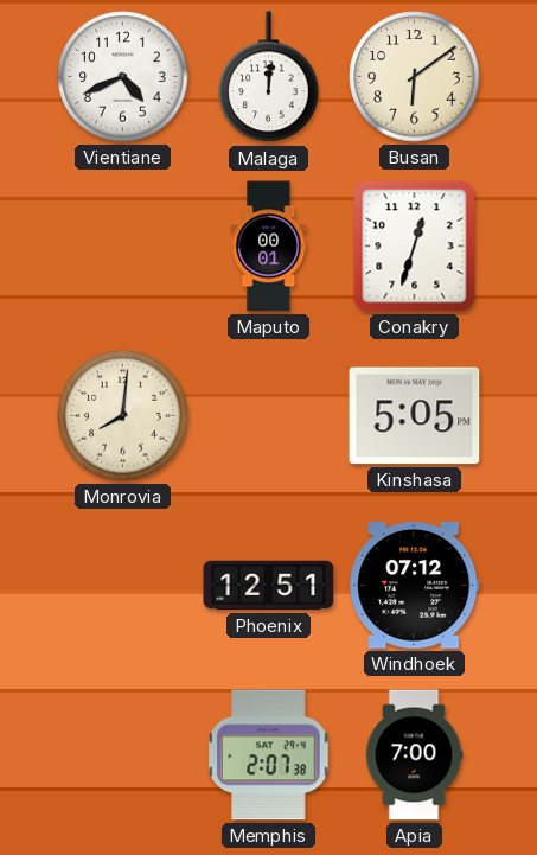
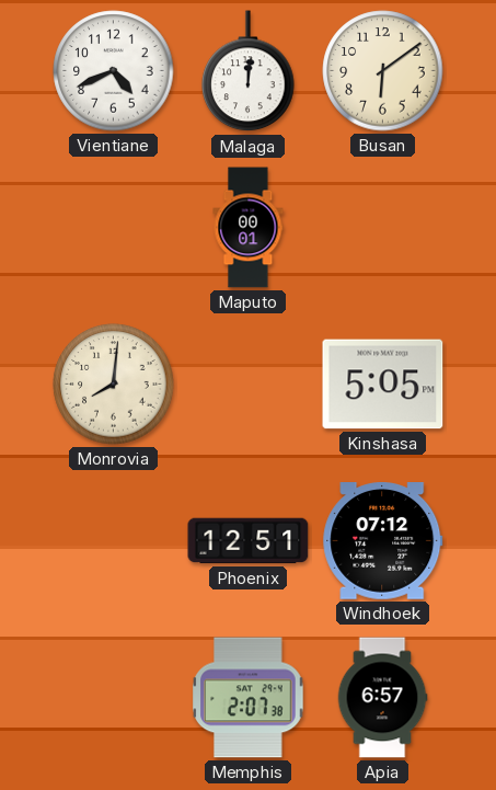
Conakry: 12:33 -> none (415, 247)
Apia: 7:00 -> 6:57 (382, 698)
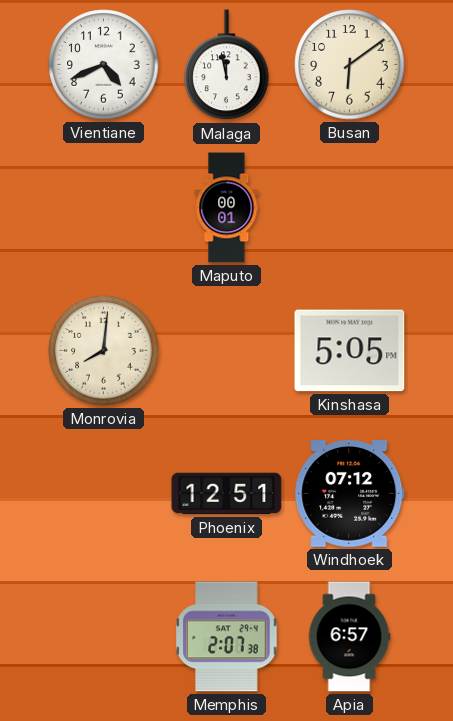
Malaga: 12:01 -> 11:58 (227, 65)
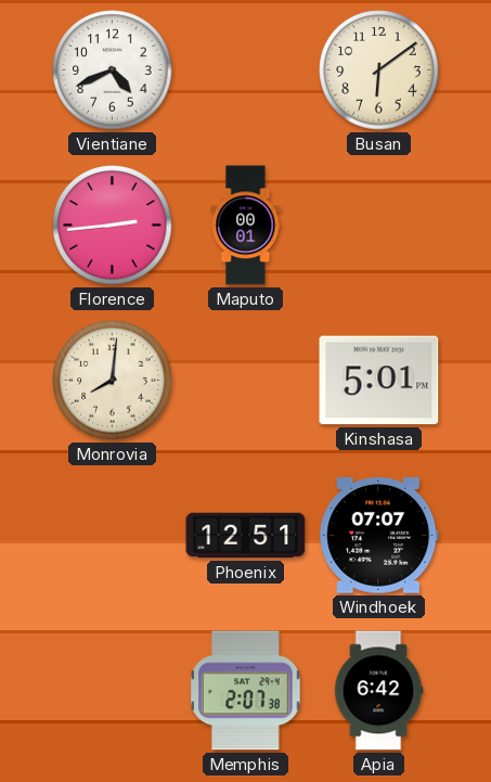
Malaga: 11:58 -> none (227, 65)
Florence: none -> 2:44 (113, 226)
Kinshasa: 5:05 -> 5:01 (379, 381)
Windhoek: 07:12 -> 07:07 (379, 536)
Apia: 6:57 -> 6:42 (378, 691)
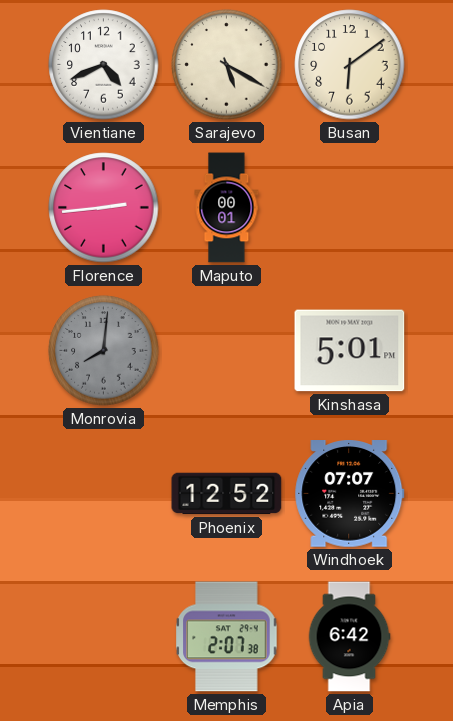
Sarajevo: none -> 5:20 (227, 65)
Monrovia dial: cream -> grey (104, 351)
Phoenix: 12:51 -> 12:52 (227, 494)
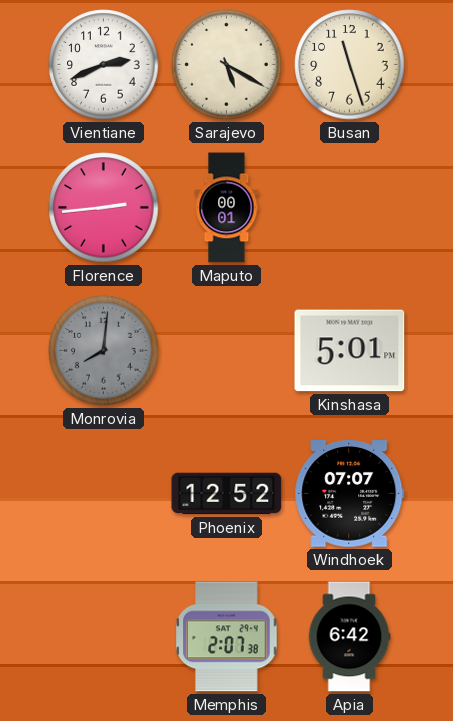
Vientiane: 4:41 -> 2:41 (104, 65)
Busan: 6:09 -> 11:27 (350, 65)
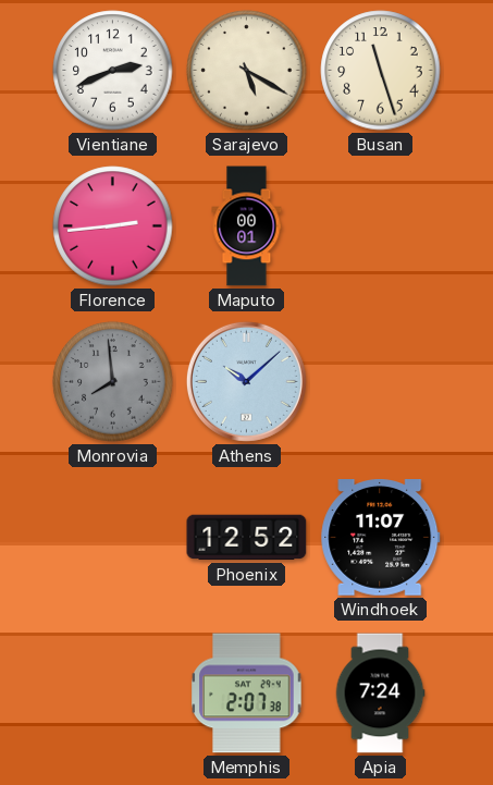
Monrovia: 8:01 -> 7:59 (113, 382)
Athens: none -> 10:08 (246, 381)
Kinshasa: 5:01 -> none (350, 351)
Windhoek: 07:07 -> 11:07 (381, 538)
Apia: 6:42 -> 7:24 (380, 694)
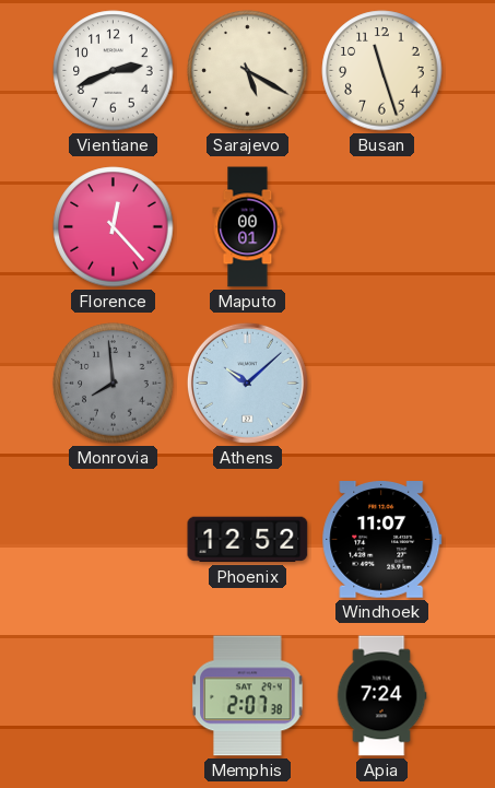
Florence: 2:44 -> 12:23 (114, 227)
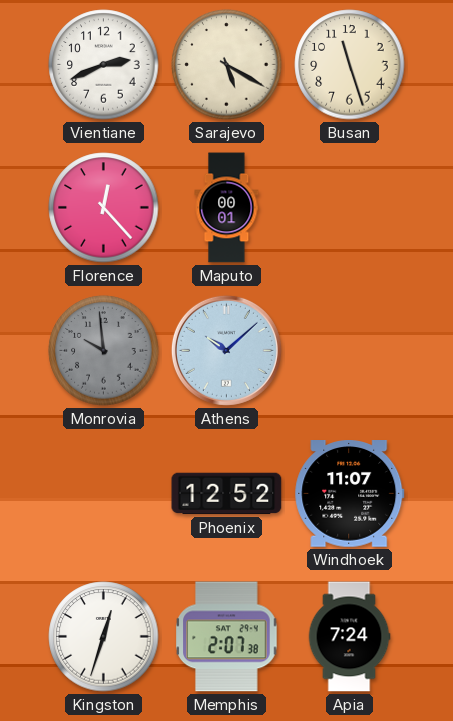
Monrovia: 7:59 -> 9:59 (104, 351)
Kingston: none -> 12:33 (104, 637)
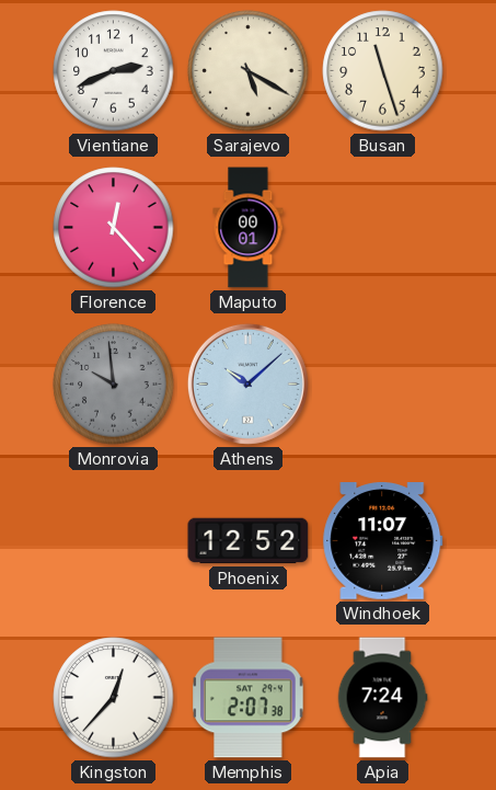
Kingston: 12:33 -> 12:37 (114, 698)
